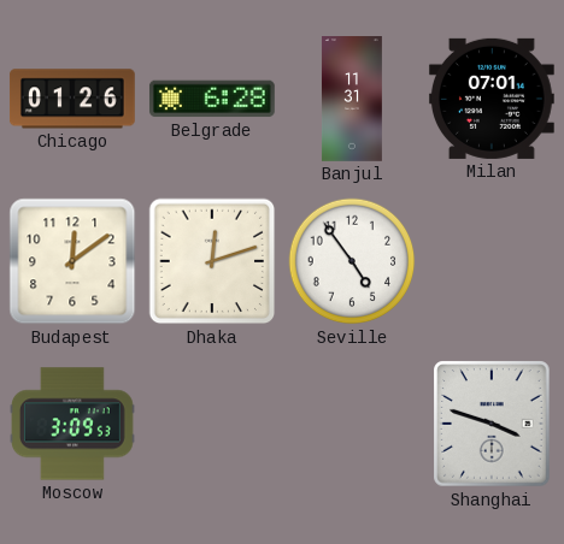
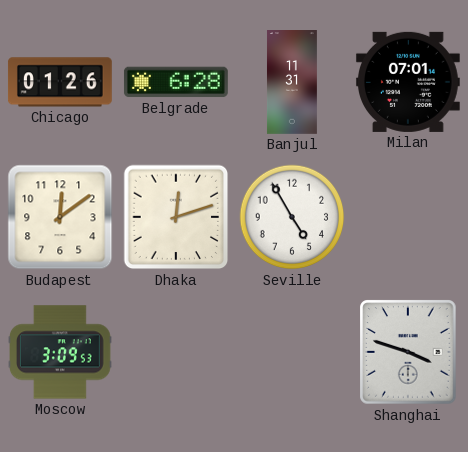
Seville: 4:54 -> 4:55 (292, 217)
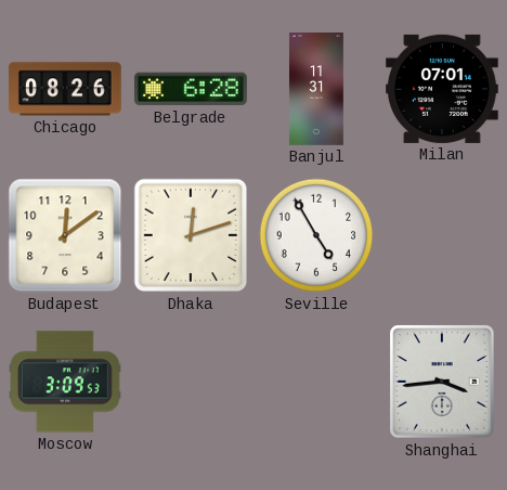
Chicago: 01:26 -> 08:26 (65, 89)
Shanghai: 3:48 -> 3:44 (442, 382)
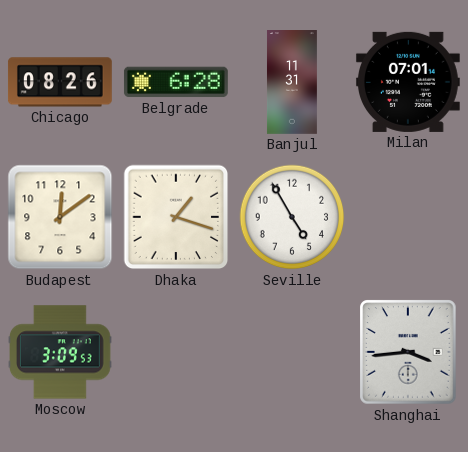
Dhaka: 12:12 -> 1:18 (176, 217)
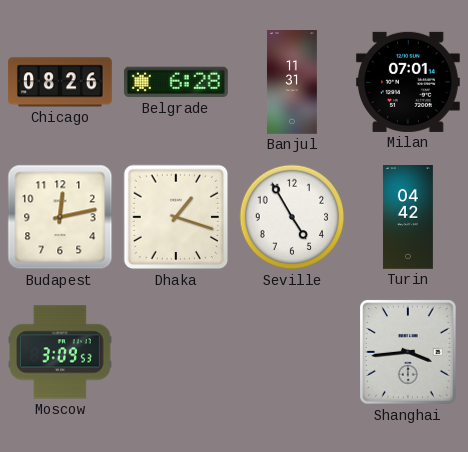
Budapest: 12:09 -> 12:13 (60, 217)
Turin: none -> 04:42 (408, 218)
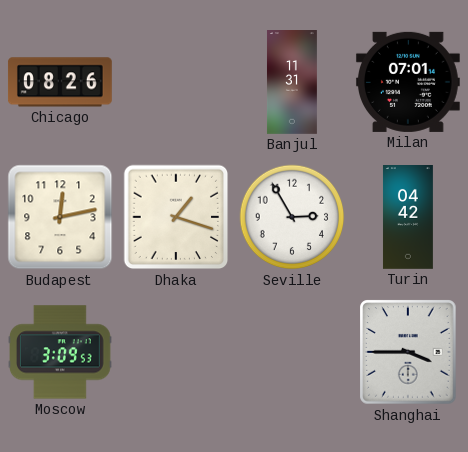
Belgrade: 6:28 -> none (176, 82)
Seville: 4:55 -> 2:55 (292, 217)
Shanghai: 3:44 -> 3:45 (408, 352)
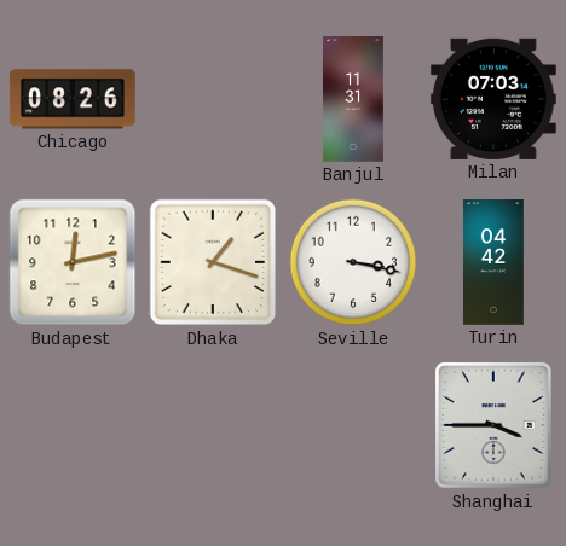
Milan: 07:01 -> 07:03 (493, 99)
Seville: 2:55 -> 3:17 (353, 262)
Moscow: 3:09 -> none (61, 352)
